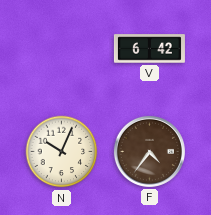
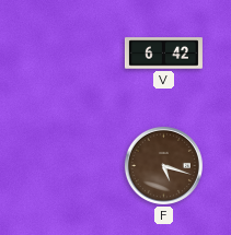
N: 10:04 -> none (62, 152)
F: 4:36 -> 5:18 (163, 165)
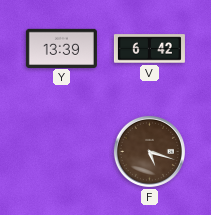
Y: none -> 13:39 (61, 48)
